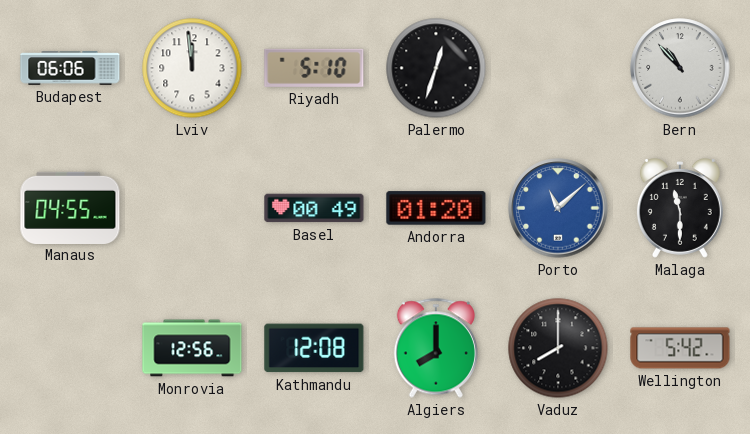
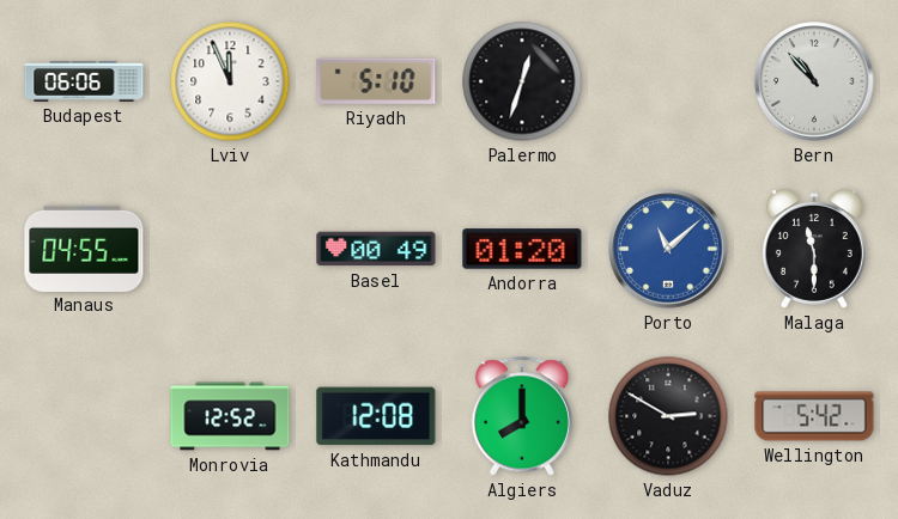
Lviv: 11:59 -> 11:56 (230, 81)
Monrovia: 12:56 -> 12:52 (230, 416)
Vaduz: 8:00 -> 2:50 (668, 416)
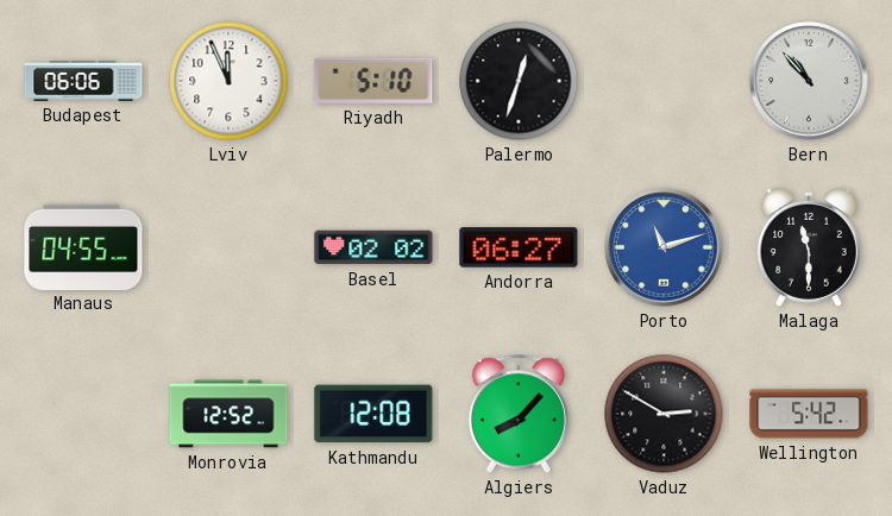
Basel: 00:49 -> 02:02 (373, 247)
Andorra: 01:20 -> 06:27 (519, 247)
Porto: 11:08 -> 11:12 (664, 247)
Algiers: 8:00 -> 8:07 (519, 414)
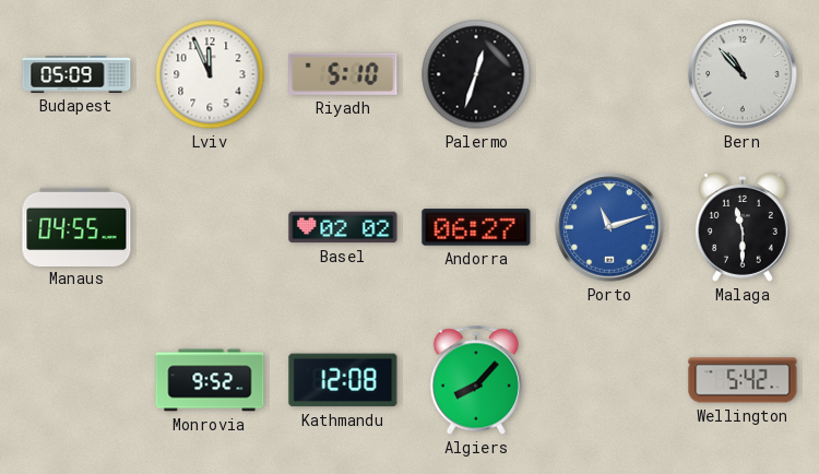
Budapest: 06:06 -> 05:09 (76, 74)
Monrovia: 12:52 -> 9:52 (210, 380)
Vaduz: 2:50 -> none (664, 414)
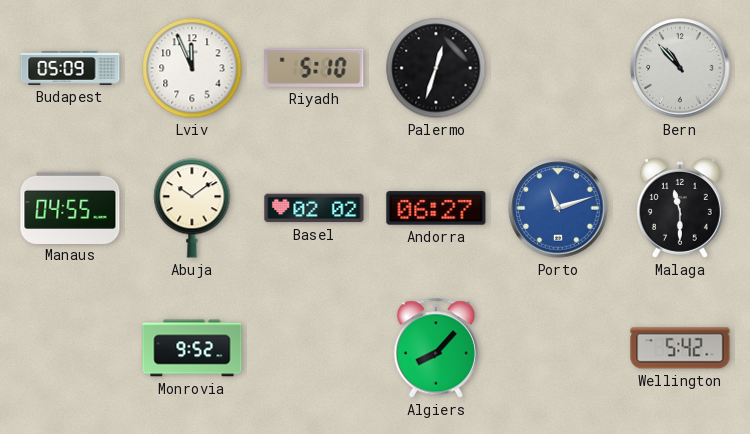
Abuja: none -> 10:09 (192, 208)
Kathmandu: 12:08 -> none (343, 380)
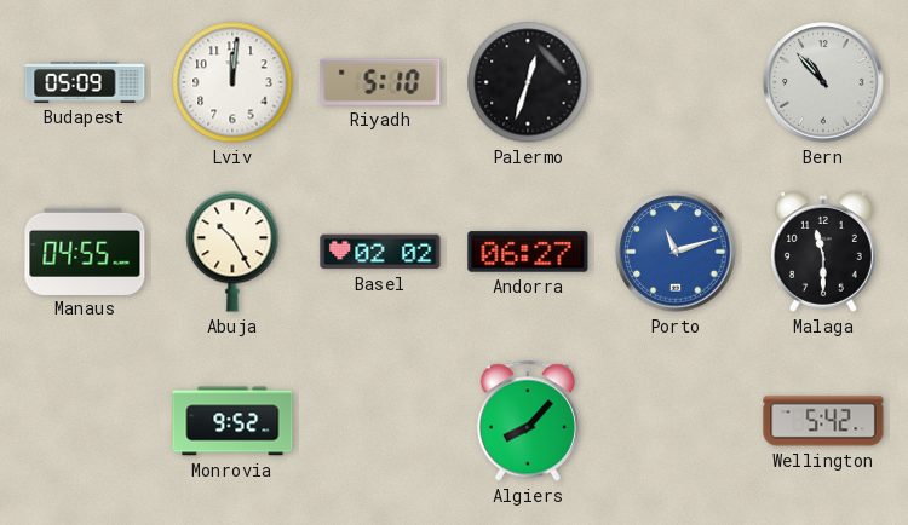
Lviv: 11:56 -> 12:01 (232, 82)
Abuja: 10:09 -> 10:25 (232, 252)
